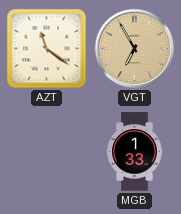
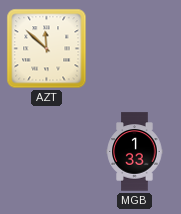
AZT: 11:21 -> 11:52 (47, 49)
VGT: 6:55 -> none (135, 49)
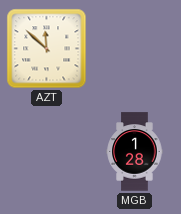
MGB: 1:33 -> 1:28 (135, 152)
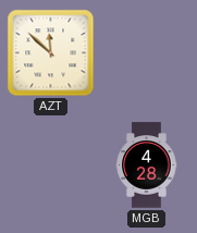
MGB: 1:28 -> 4:28 (147, 165)
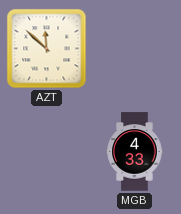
MGB: 4:28 -> 4:33 (135, 152)
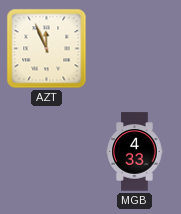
AZT: 11:52 -> 11:56 (47, 49)
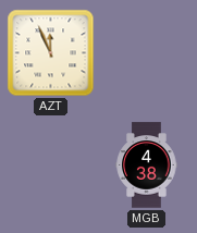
MGB: 4:33 -> 4:38 (147, 165)
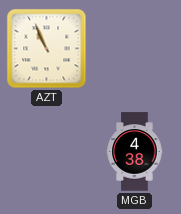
AZT: 11:56 -> 10:56 (47, 49)
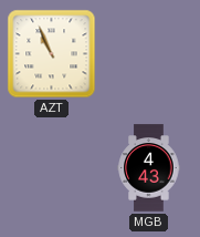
MGB: 4:38 -> 4:43 (149, 168)
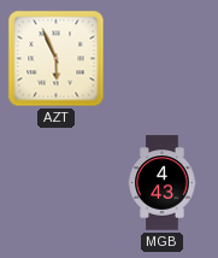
AZT: 10:56 -> 5:56 (57, 59)
